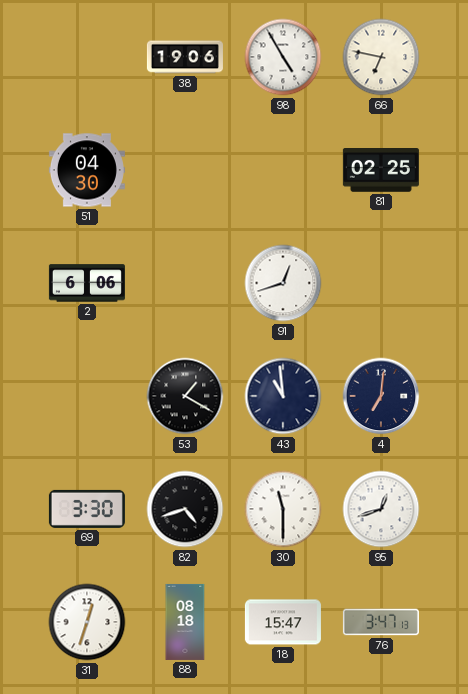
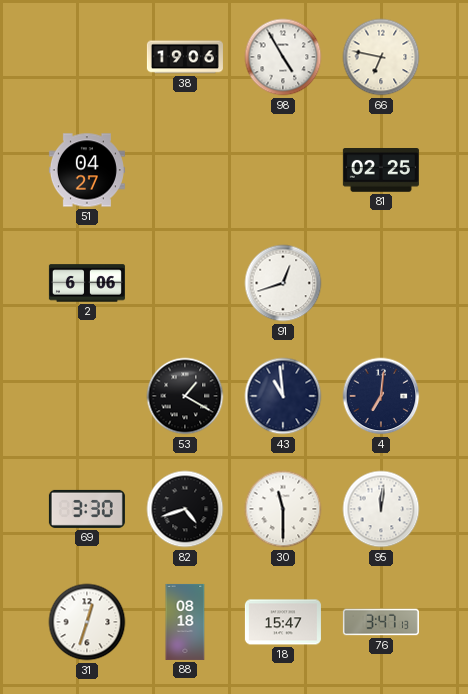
51: 04:30 -> 04:27 (87, 170)
95: 12:42 -> 12:01 (381, 509)
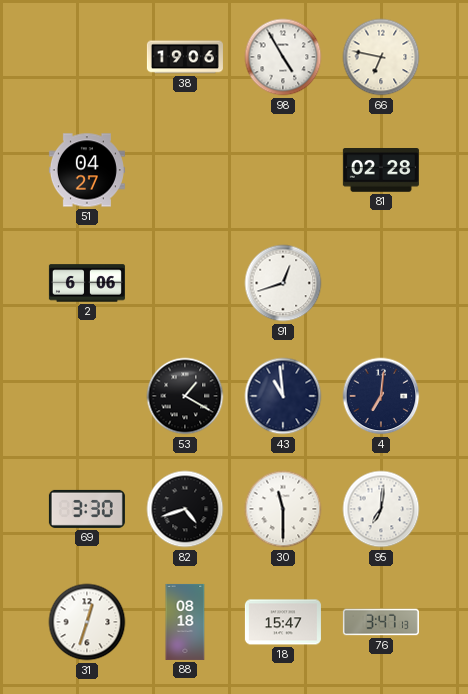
81: 02:25 -> 02:28 (381, 171)
95: 12:01 -> 7:01 (381, 509)
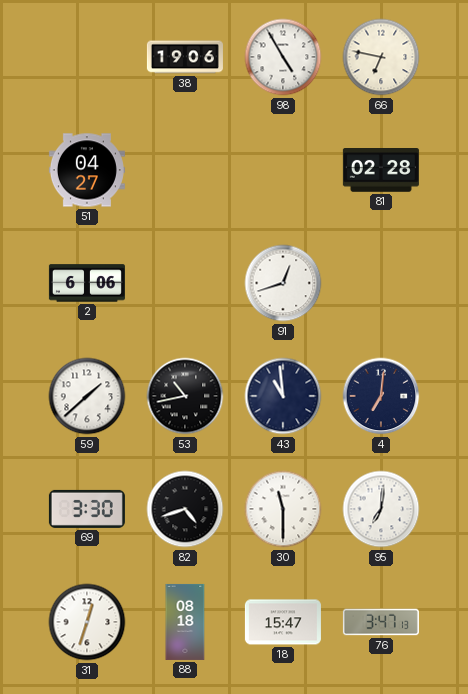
59: none -> 1:38 (87, 396)
53: 1:20 -> 10:43 (185, 396)
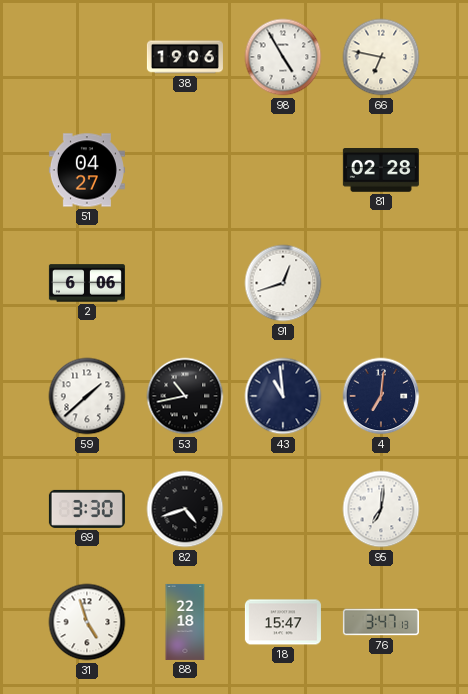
30: 11:30 -> none (283, 509)
31: 12:33 -> 4:57 (87, 622)
88: 08:18 -> 22:18 (185, 622)
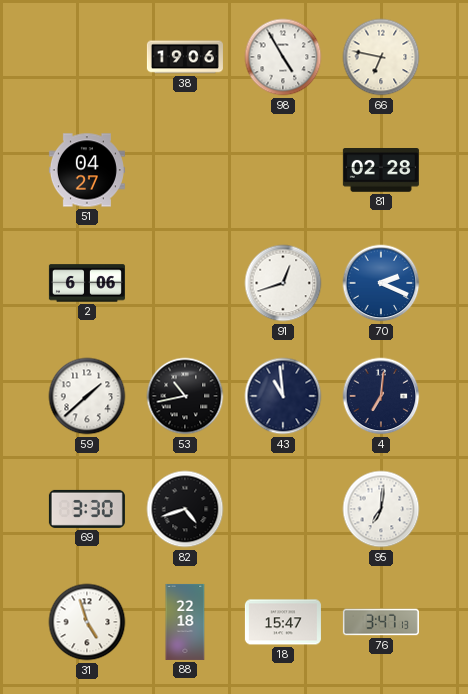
70: none -> 2:19 (381, 283)
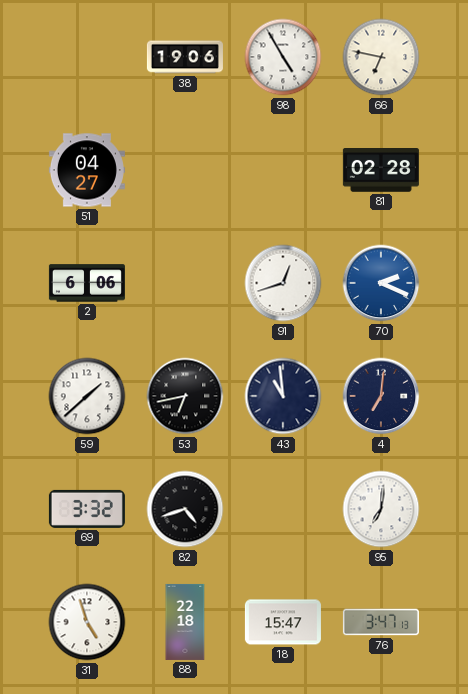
53: 10:43 -> 6:43 (185, 396)
69: 3:30 -> 3:32 (87, 509)
